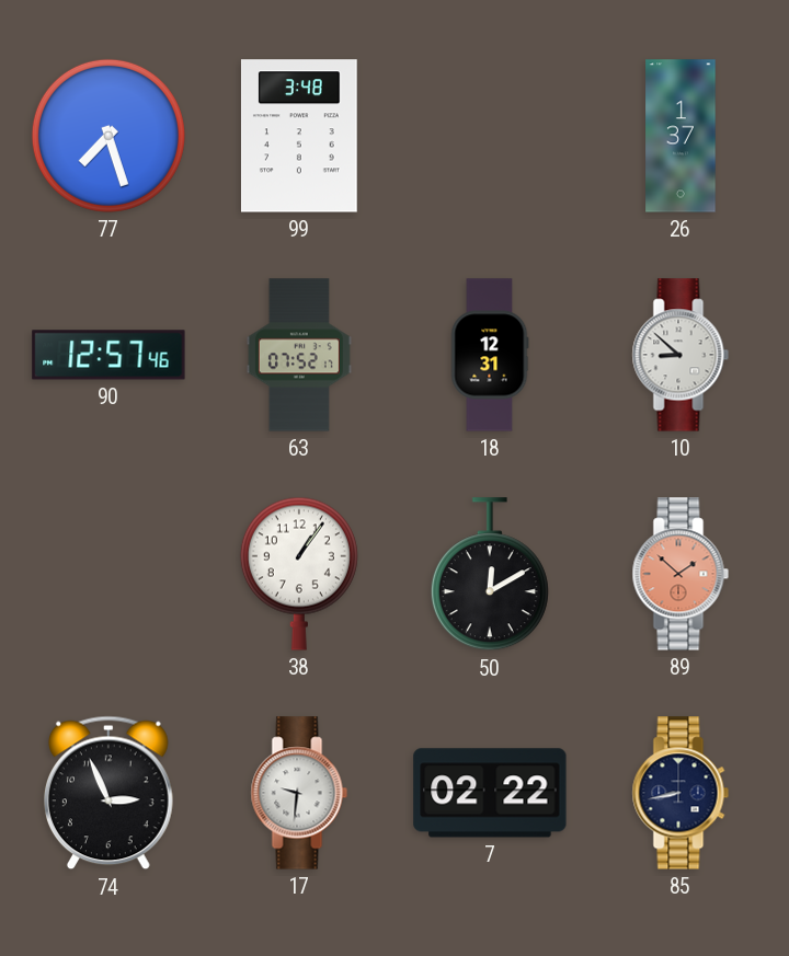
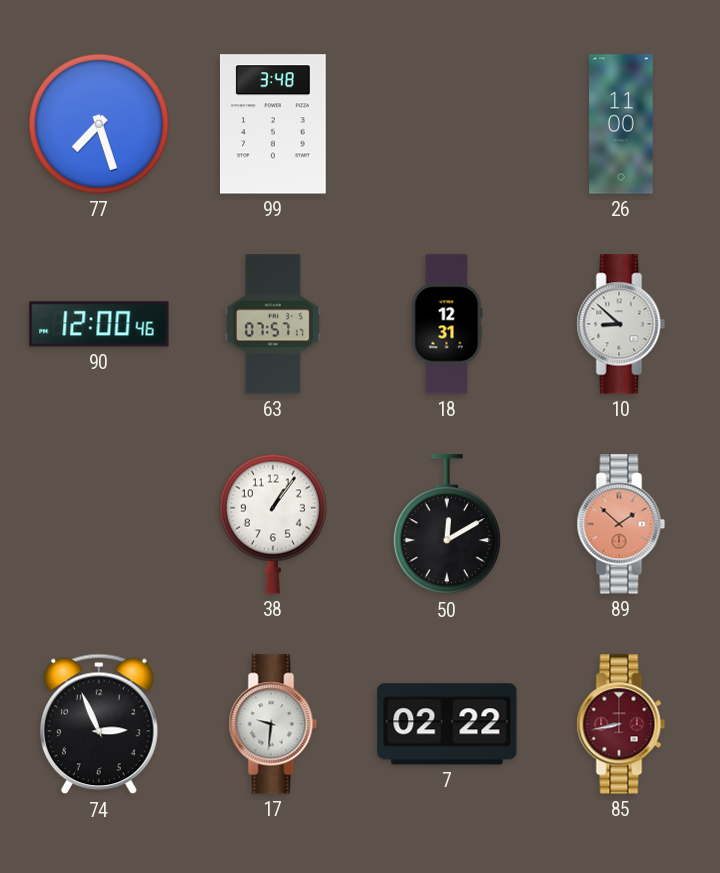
26: 1:37 -> 11:00 (621, 124)
90: 12:57 -> 12:00 (99, 324)
63: 07:52 -> 07:57 (273, 324)
85 dial: navy -> burgundy (621, 724)
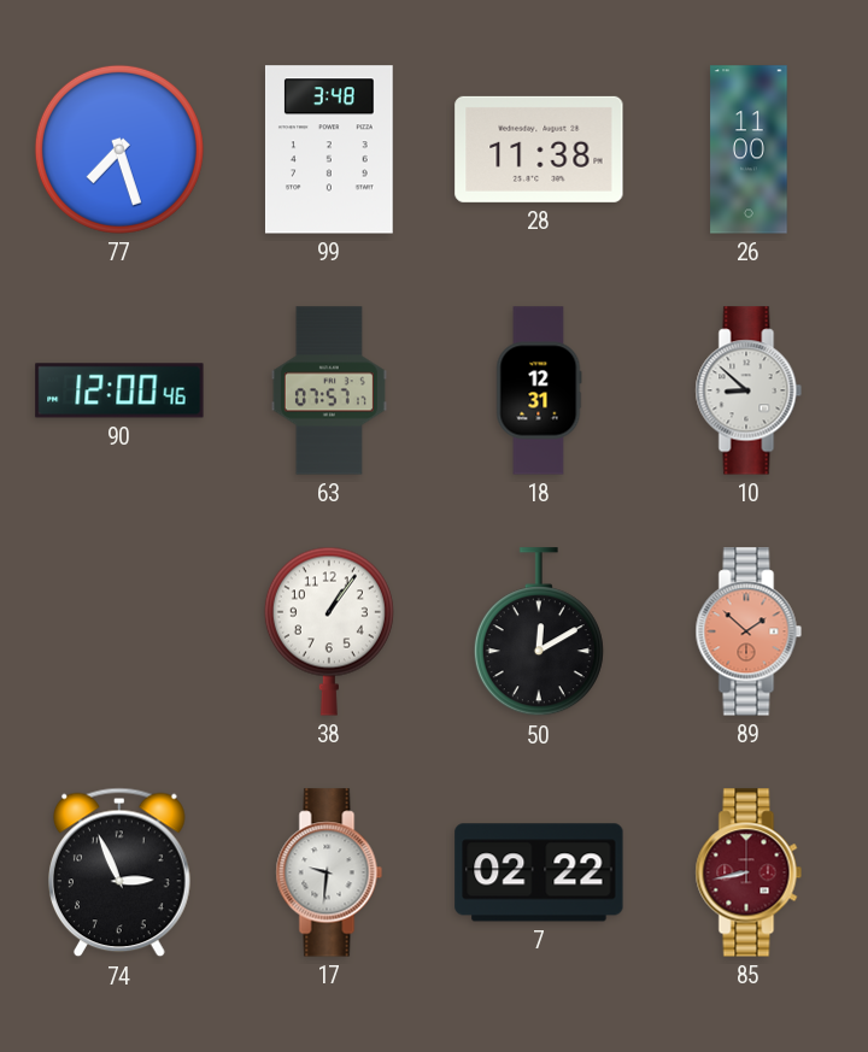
28: none -> 11:38 (539, 149)
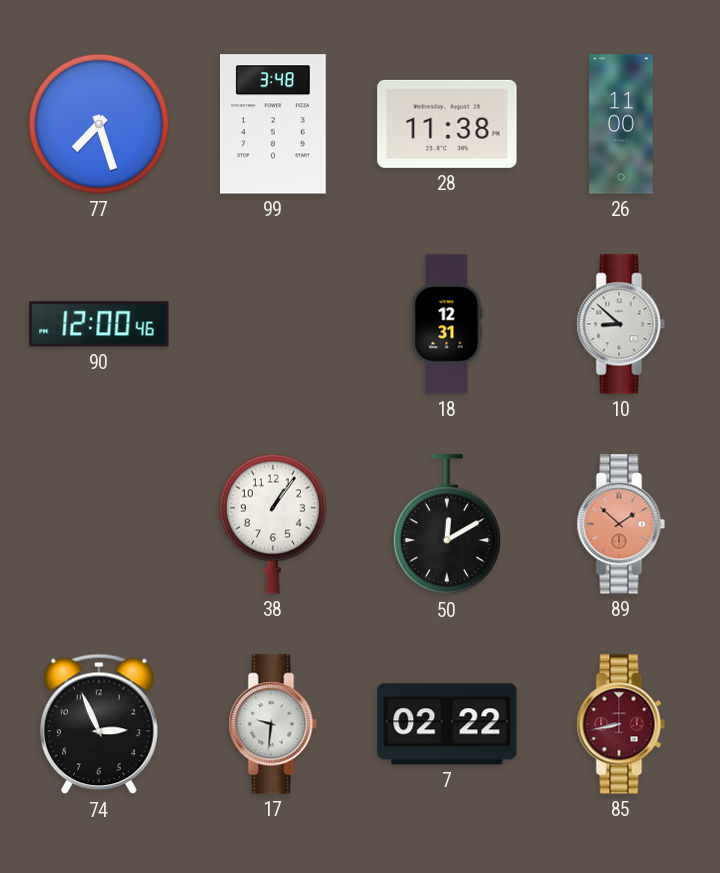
63: 07:57 -> none (329, 390)
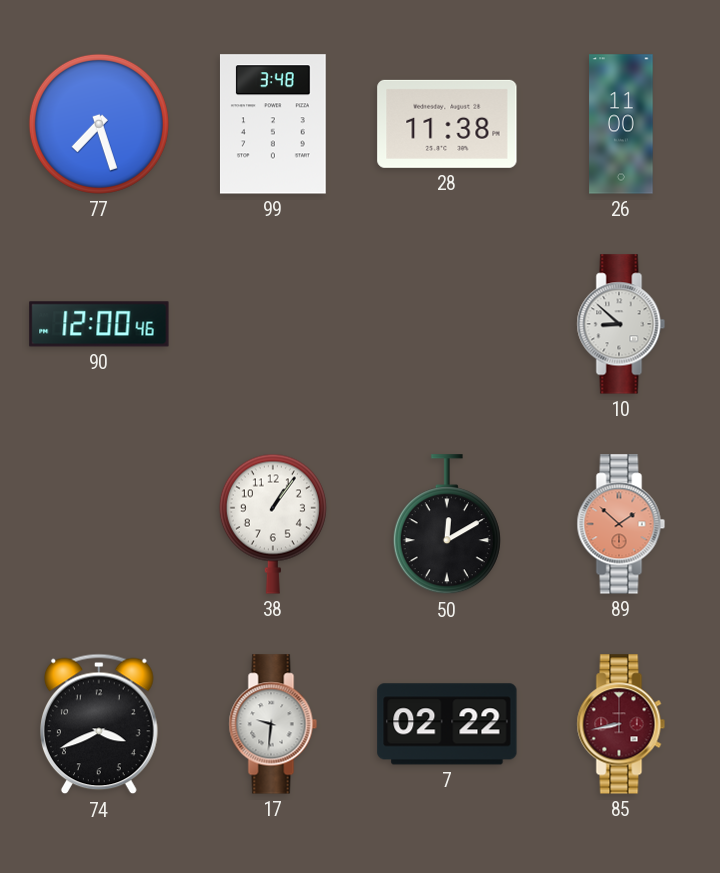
18: 12:31 -> none (447, 324)
74: 2:56 -> 3:41 (100, 724)
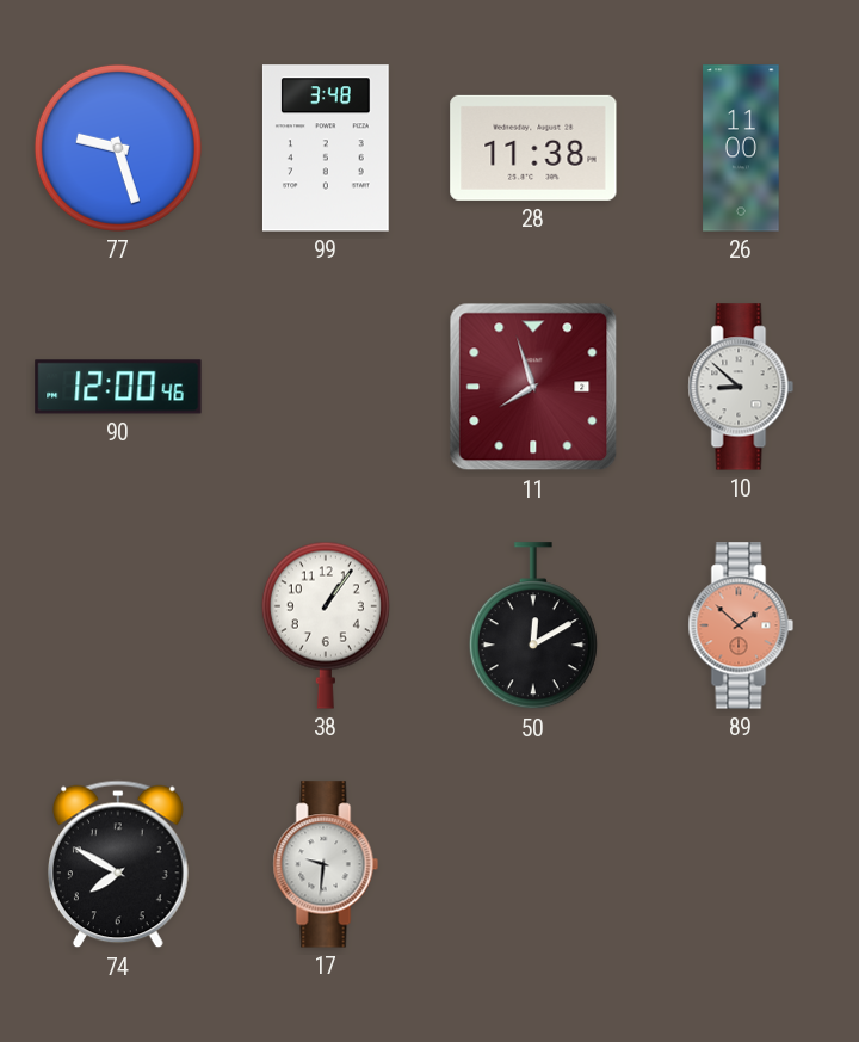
77: 7:27 -> 9:27 (118, 148)
11: none -> 7:57 (533, 387)
74: 3:41 -> 7:50 (119, 864)
7: 02:22 -> none (447, 724)
85: 8:43 -> none (621, 724)
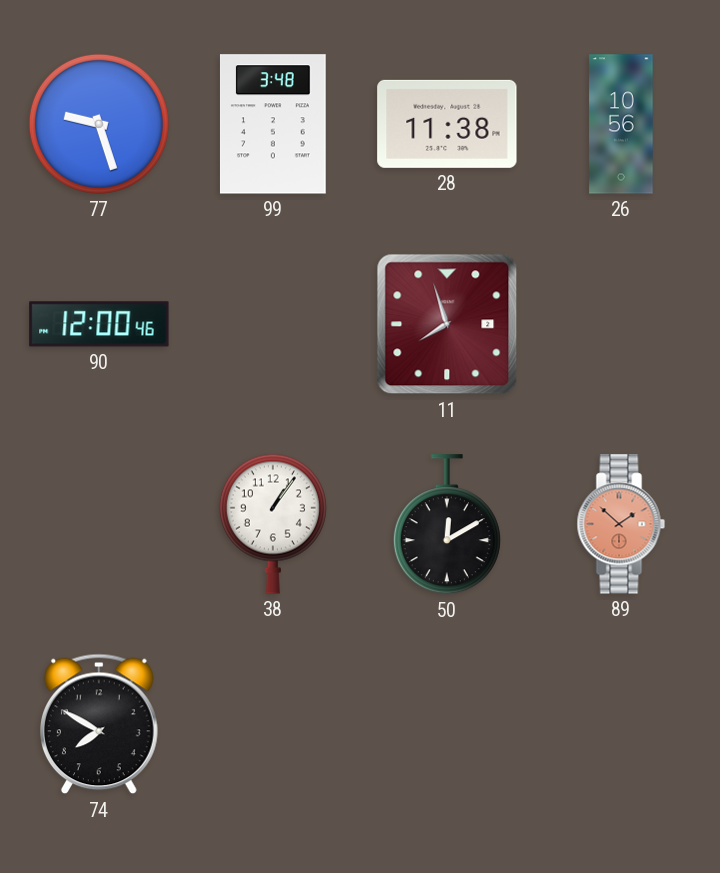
26: 11:00 -> 10:56 (621, 124)
10: 8:52 -> none (741, 387)
17: 9:31 -> none (326, 864)
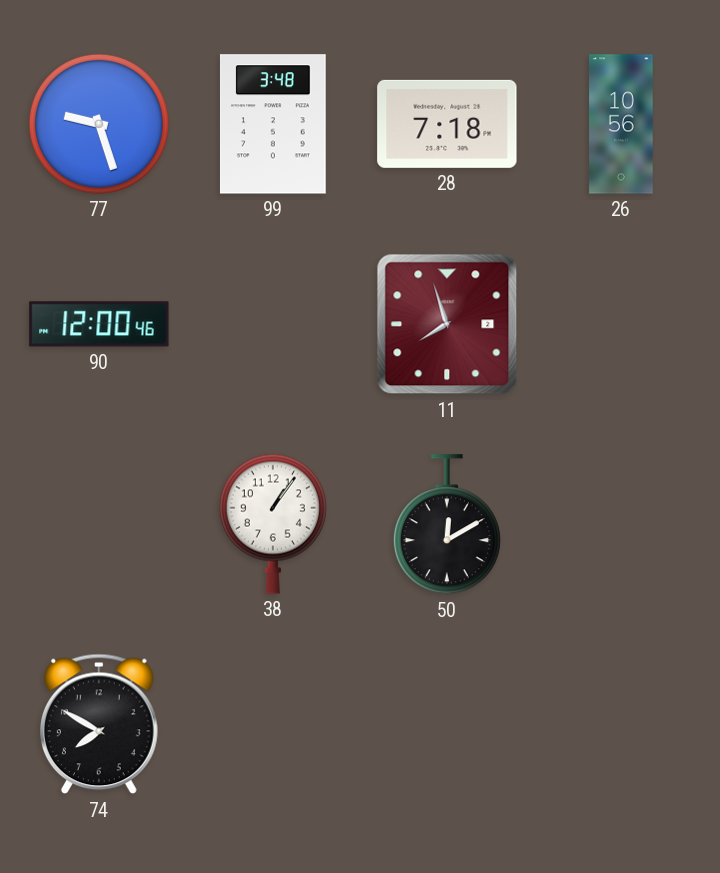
28: 11:38 -> 7:18 (447, 124)
89: 1:52 -> none (621, 524)
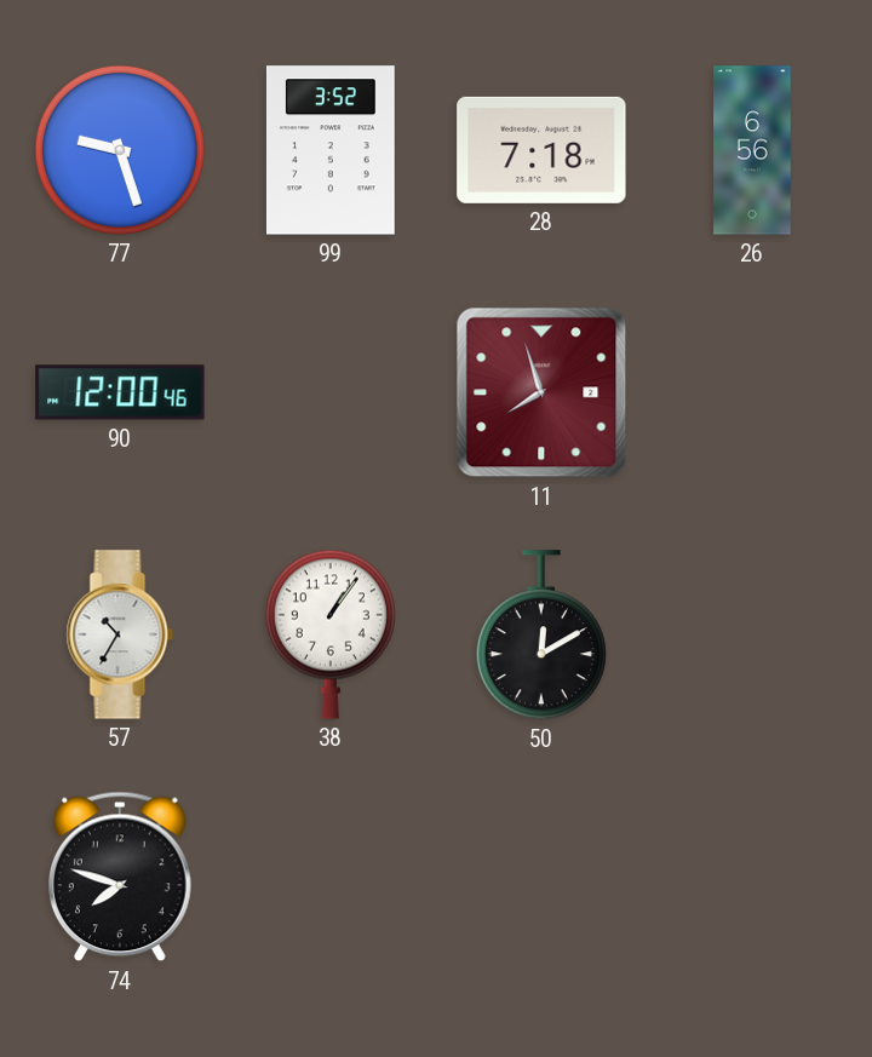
99: 3:48 -> 3:52 (331, 150)
26: 10:56 -> 6:56 (752, 150)
57: none -> 10:35 (120, 634)
74: 7:50 -> 7:48 (121, 877)
